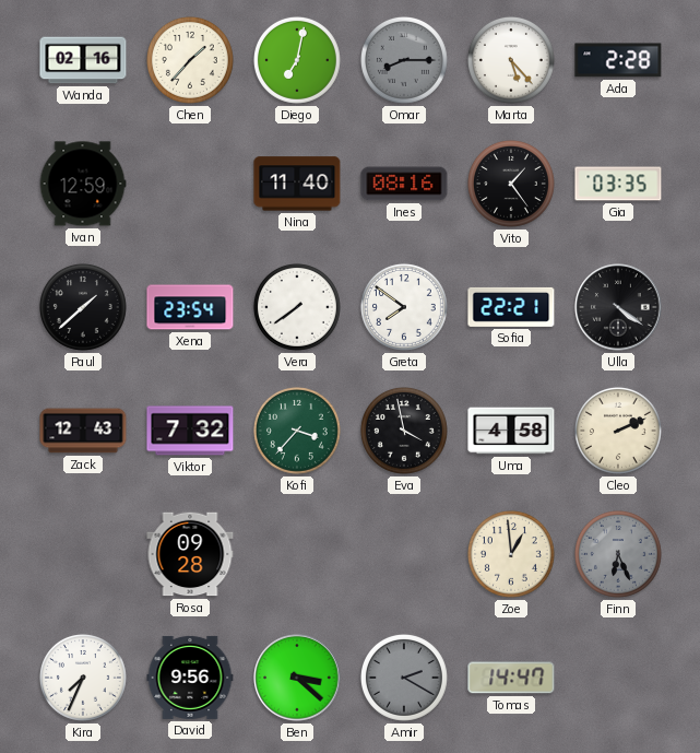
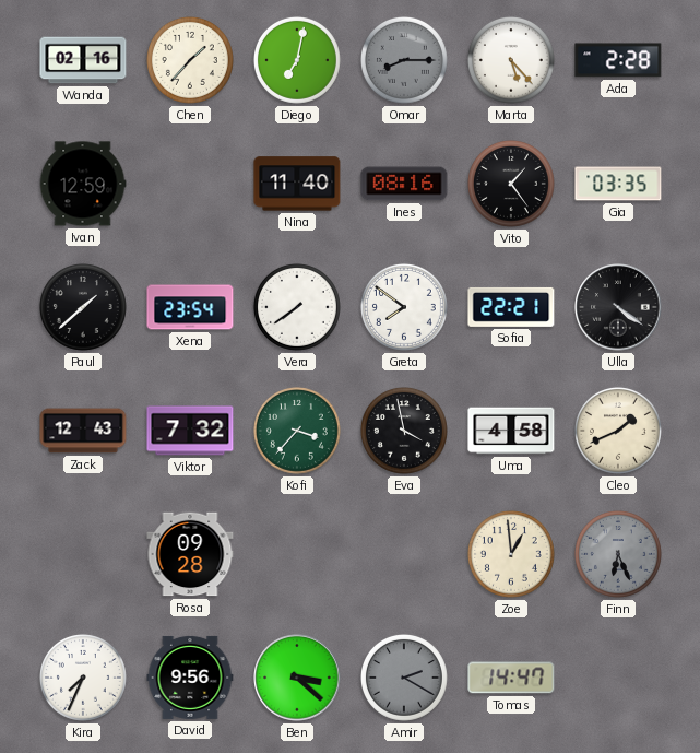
Cleo: 2:11 -> 1:41 (618, 431)
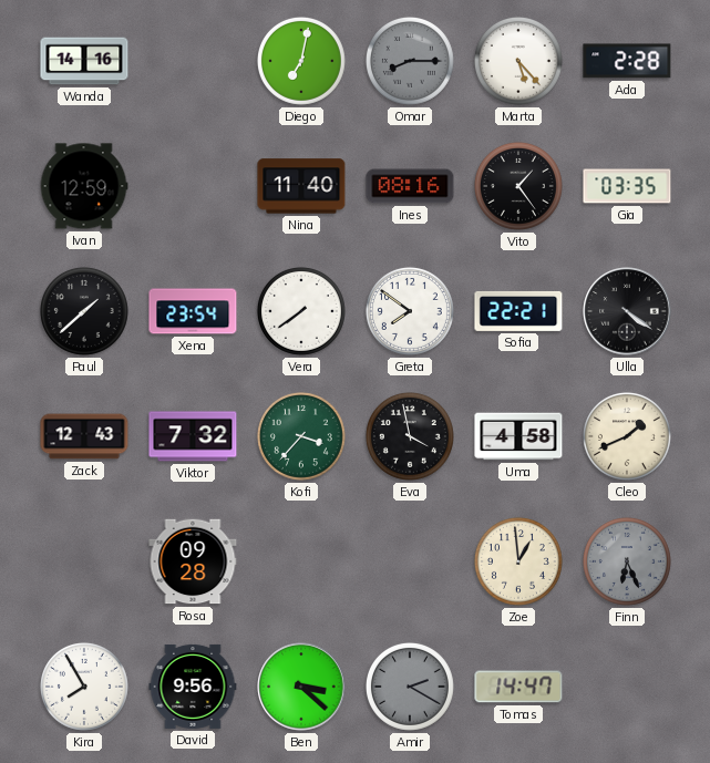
Wanda: 02:16 -> 14:16 (84, 61)
Chen: 1:37 -> none (190, 60)
Kira: 7:34 -> 7:55 (84, 687)
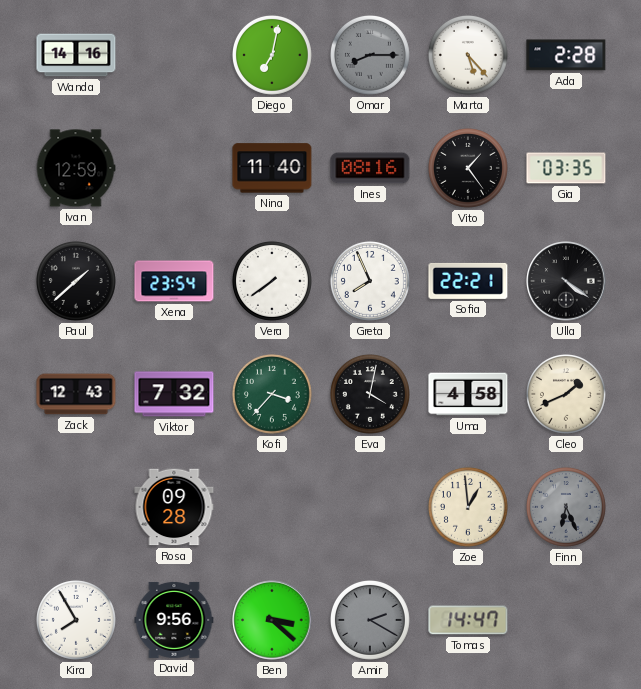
Greta: 7:51 -> 7:56 (370, 281)
Eva: 3:58 -> 4:02 (370, 394)
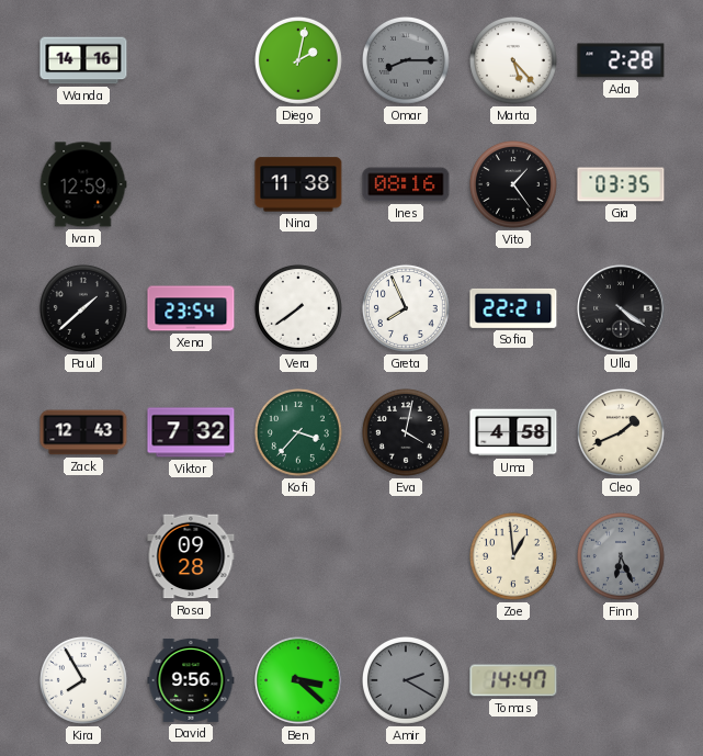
Diego: 7:02 -> 2:02 (298, 60)
Nina: 11:40 -> 11:38 (298, 184)
